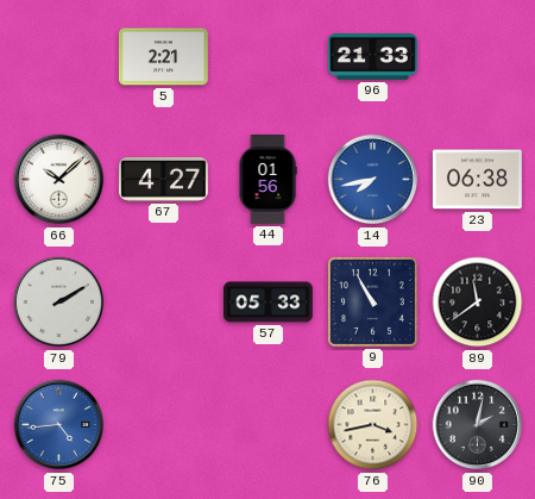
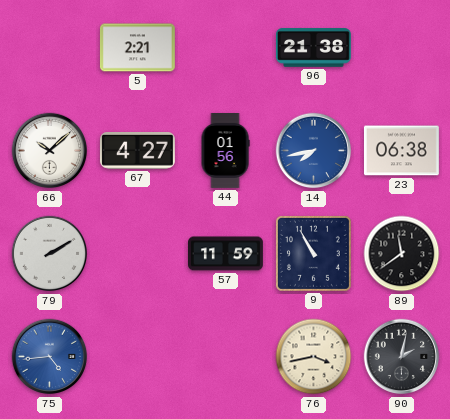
96: 21:33 -> 21:38 (313, 48)
57: 05:33 -> 11:59 (226, 254)
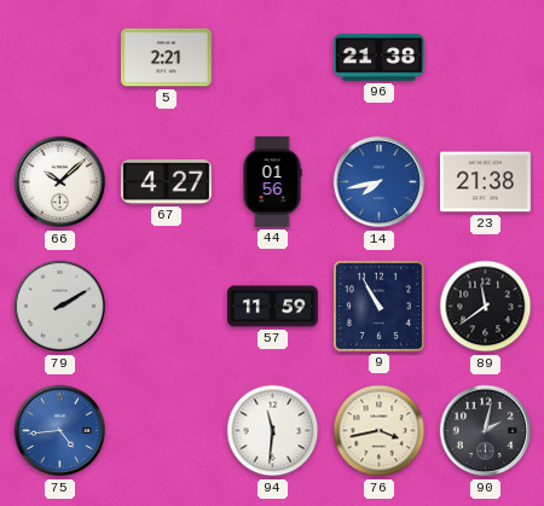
23: 06:38 -> 21:38 (485, 182)
94: none -> 11:31 (273, 431)
